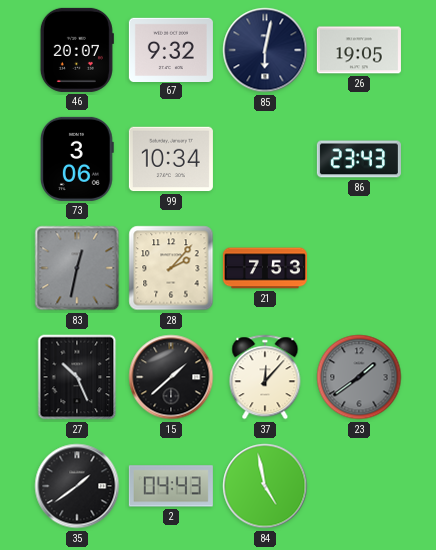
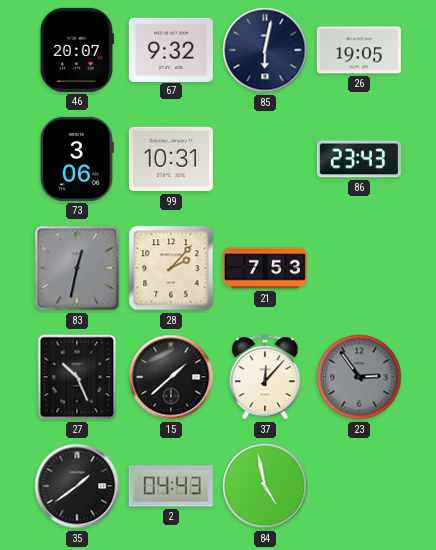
99: 10:34 -> 10:31 (171, 159)
23: 1:39 -> 2:54 (359, 377)
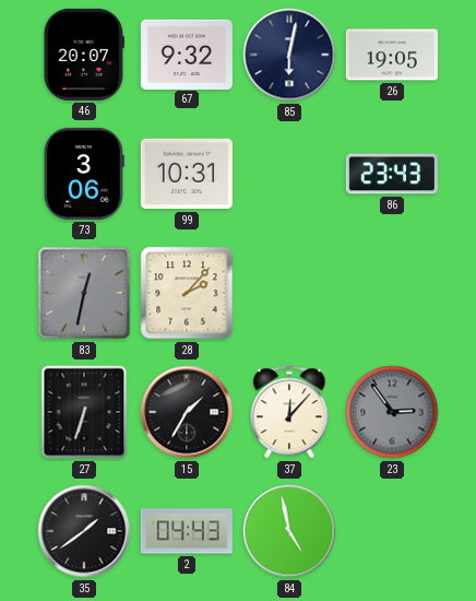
21: 7:53 -> none (265, 268)
27: 10:26 -> 6:33 (84, 412)
15: 1:38 -> 1:35 (187, 412)
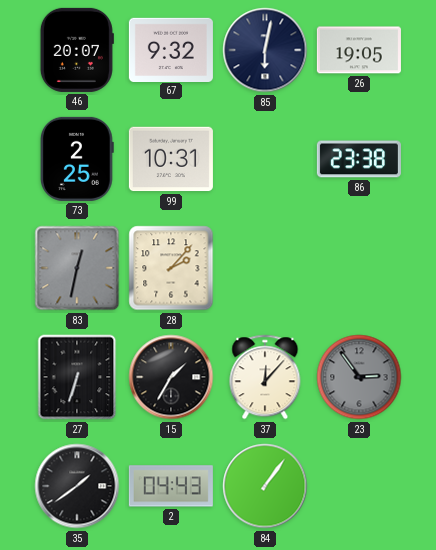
73: 3:06 -> 2:25 (77, 159)
86: 23:43 -> 23:38 (359, 159)
84: 4:58 -> 1:06 (265, 486)
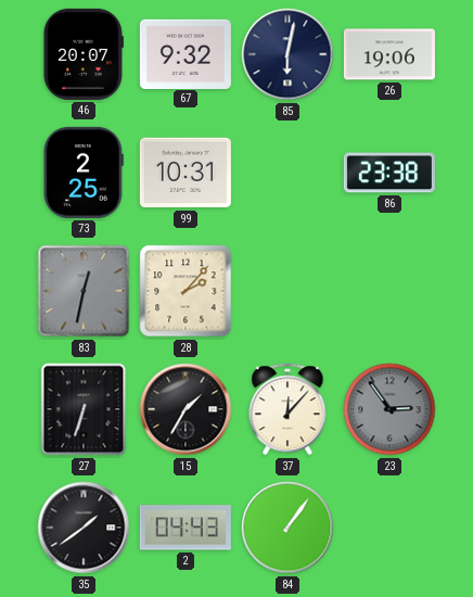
26: 19:05 -> 19:06 (389, 54)
